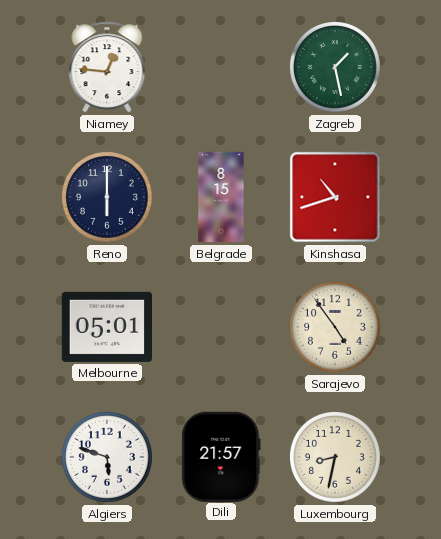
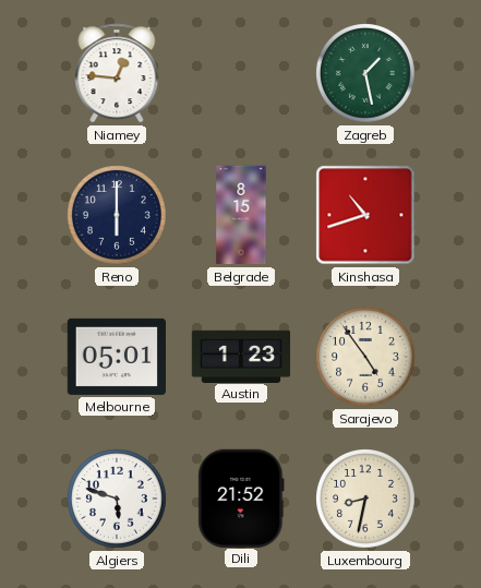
Austin: none -> 1:23 (240, 356)
Dili: 21:57 -> 21:52 (241, 497)
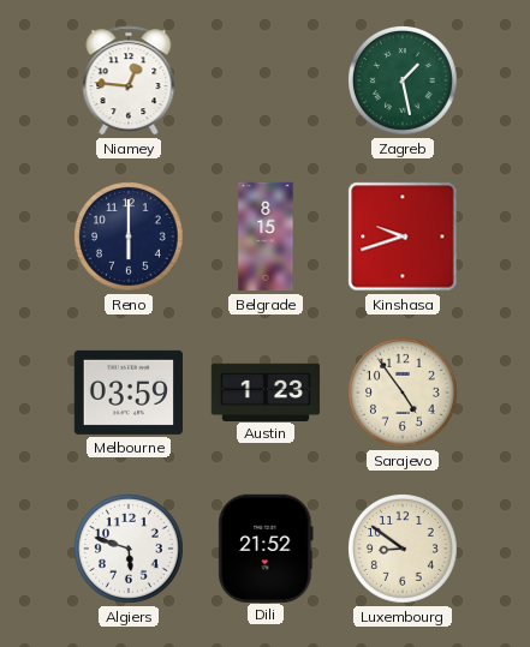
Kinshasa: 10:42 -> 9:42 (403, 236)
Melbourne: 05:01 -> 03:59 (127, 393)
Luxembourg: 8:32 -> 8:51 (404, 550)
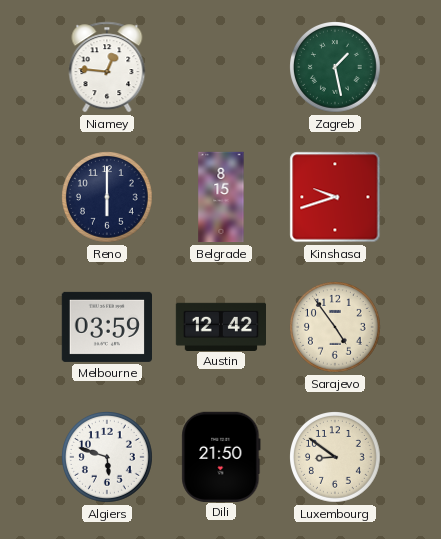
Austin: 1:23 -> 12:42 (220, 326)
Dili: 21:52 -> 21:50 (221, 456)
